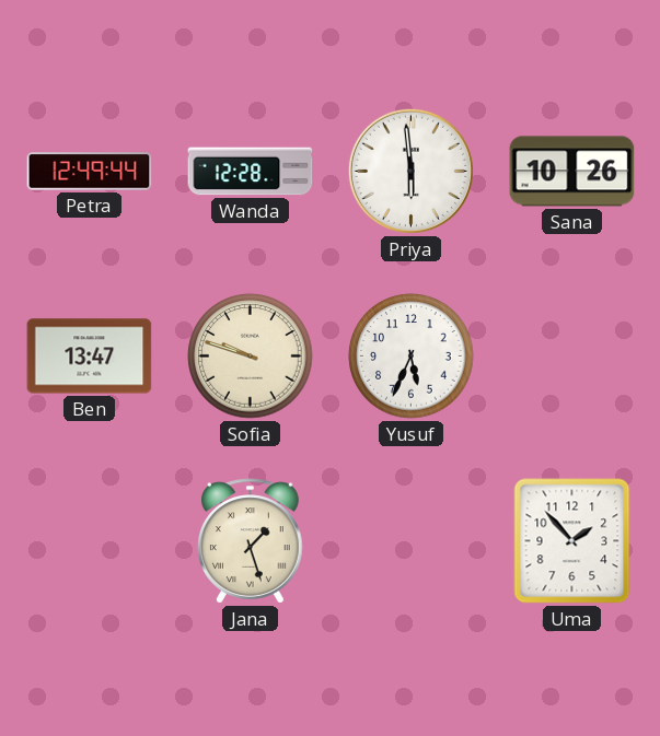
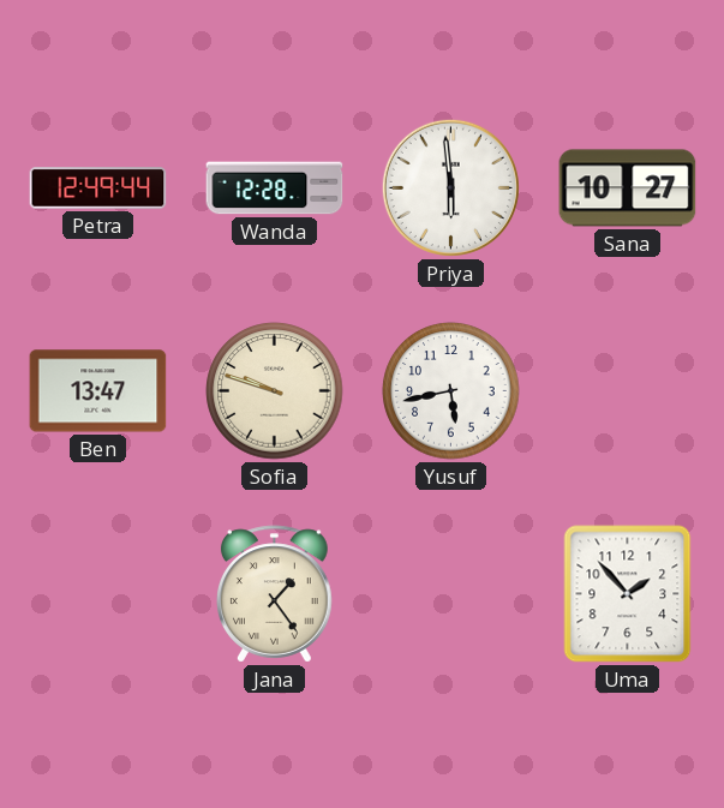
Sana: 10:26 -> 10:27 (628, 188)
Yusuf: 5:34 -> 5:43 (451, 391)
Jana: 1:27 -> 1:24 (275, 594)
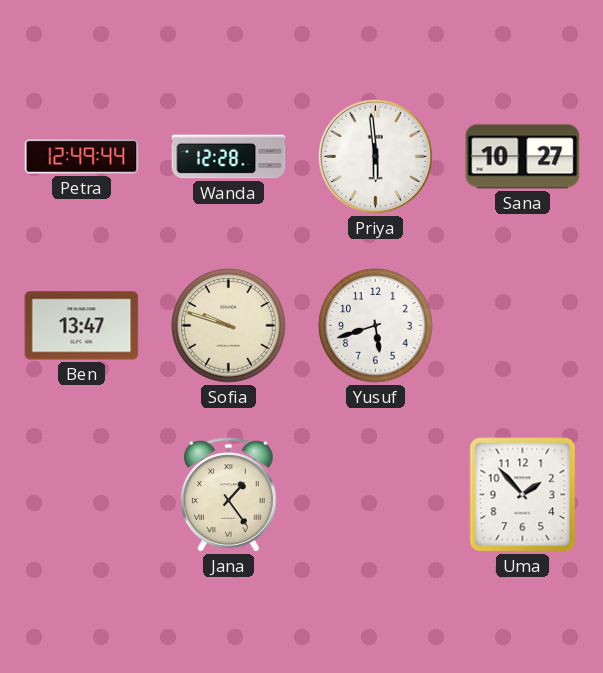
Yusuf: 5:43 -> 5:42 (376, 326)
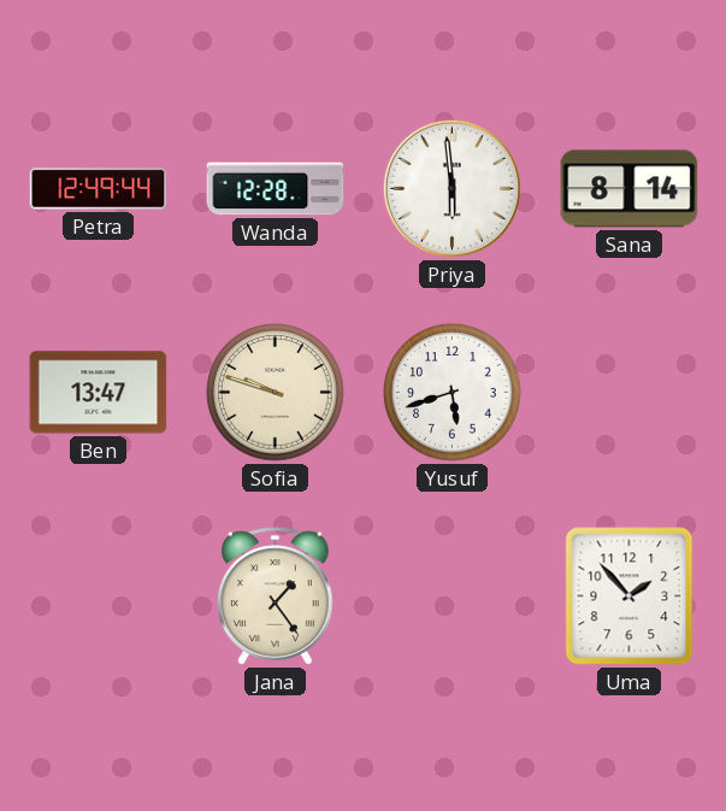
Sana: 10:27 -> 8:14 (630, 189)
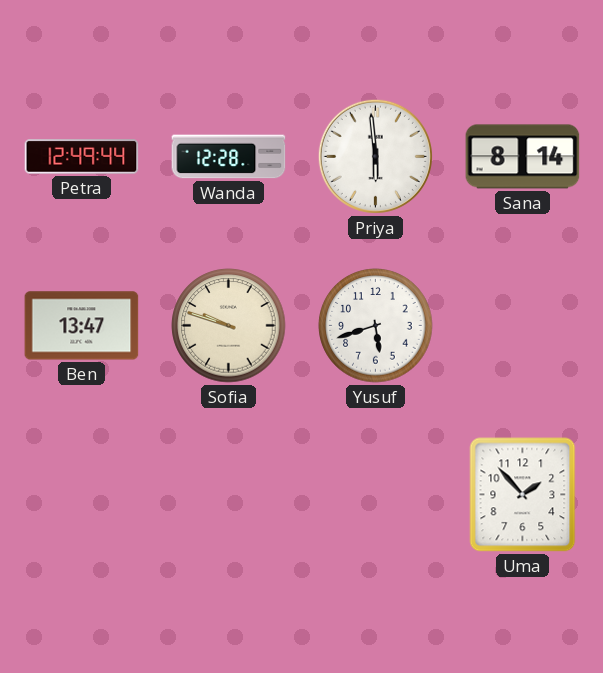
Jana: 1:24 -> none (276, 597)
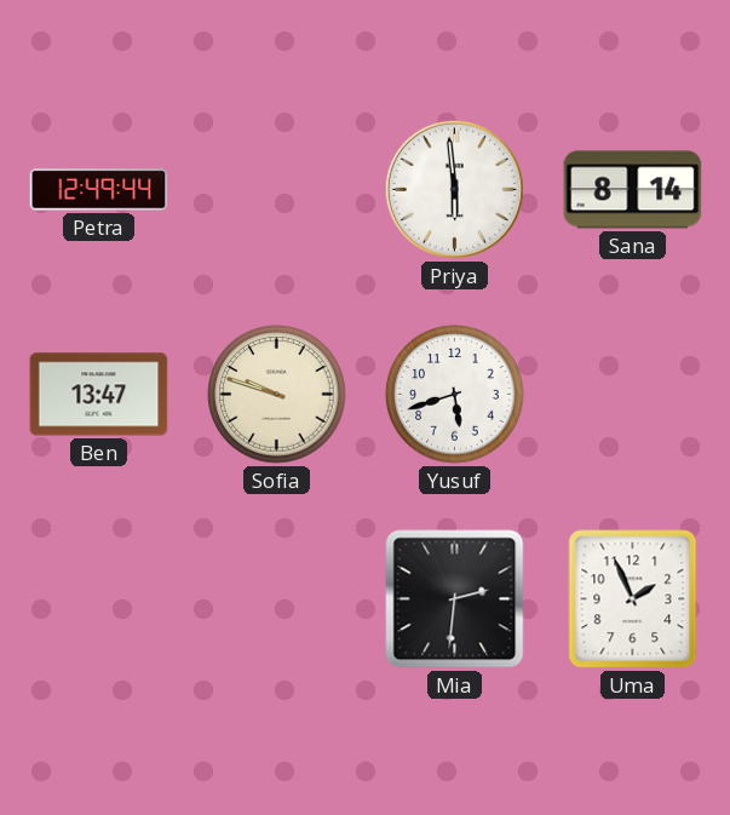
Wanda: 12:28 -> none (229, 157)
Mia: none -> 2:31 (455, 599)
Uma: 1:53 -> 1:56 (633, 599)
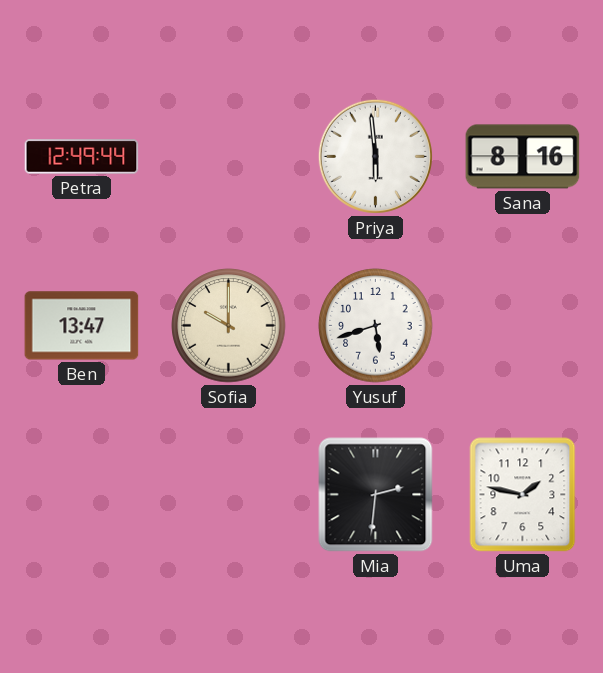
Sana: 8:14 -> 8:16 (523, 157)
Sofia: 9:48 -> 10:00 (229, 326)
Uma: 1:56 -> 1:47 (523, 495)
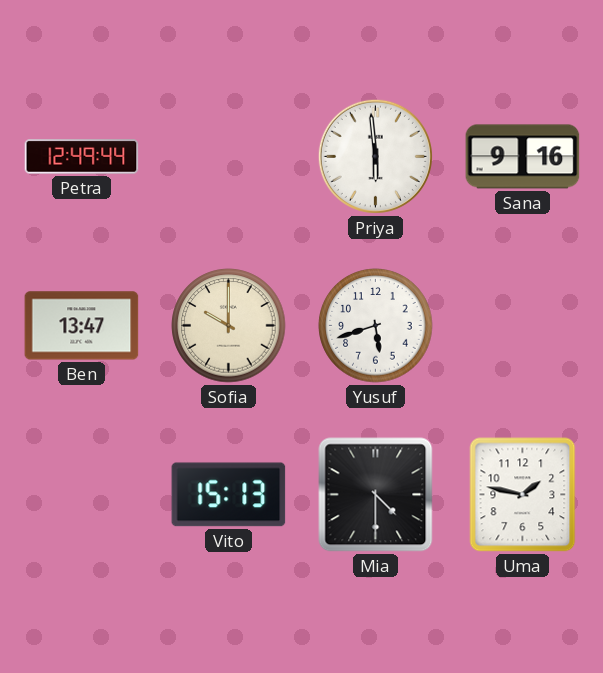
Sana: 8:16 -> 9:16 (523, 157)
Vito: none -> 15:13 (229, 495)
Mia: 2:31 -> 4:30 (376, 495)
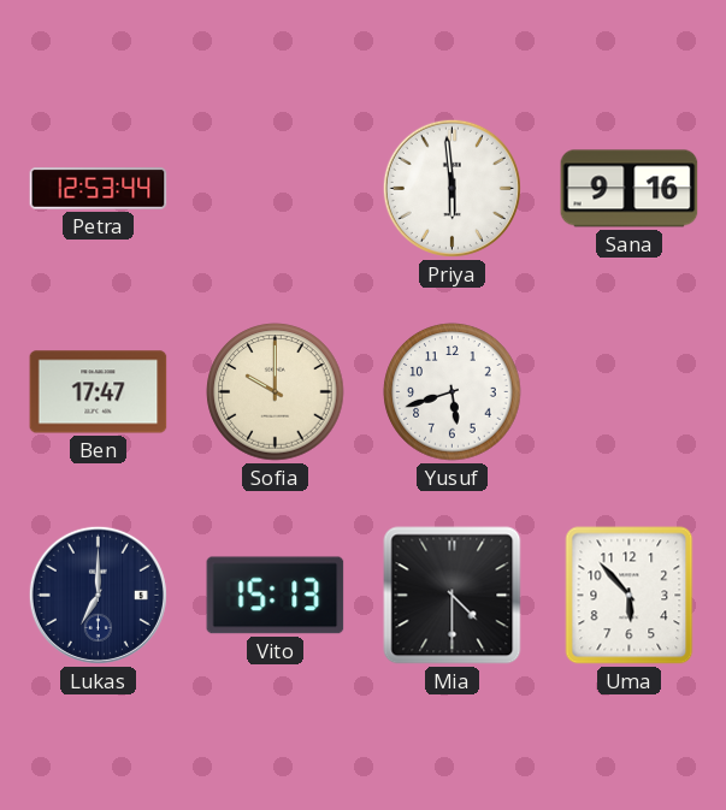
Petra: 12:49 -> 12:53 (99, 189)
Ben: 13:47 -> 17:47 (99, 392)
Lukas: none -> 7:00 (98, 595)
Uma: 1:47 -> 5:53 (630, 596)
